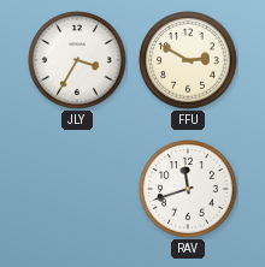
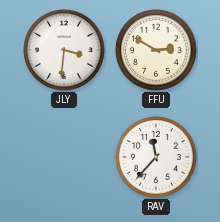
JLY: 3:35 -> 3:31 (64, 50)
RAV: 11:42 -> 11:37 (156, 157)
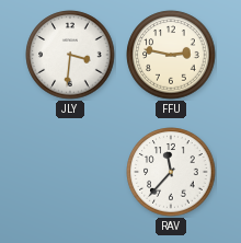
FFU: 2:50 -> 2:47 (171, 55)
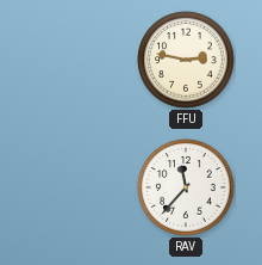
JLY: 3:31 -> none (70, 55)
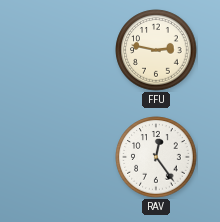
RAV: 11:37 -> 12:24 (156, 157)
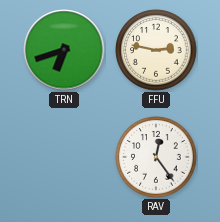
TRN: none -> 6:42 (64, 50)
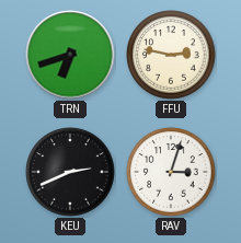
KEU: none -> 2:41 (70, 172)
RAV: 12:24 -> 3:03 (171, 172)
